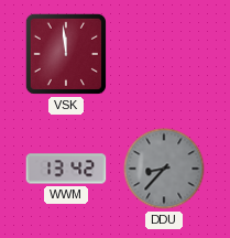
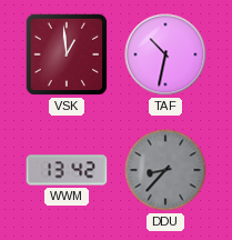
VSK: 11:59 -> 12:59 (67, 54)
TAF: none -> 10:32 (165, 54)
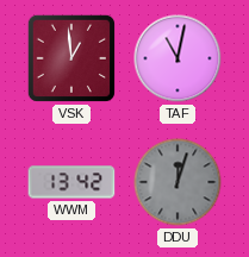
TAF: 10:32 -> 11:02 (178, 58)
DDU: 8:37 -> 12:03 (178, 182)
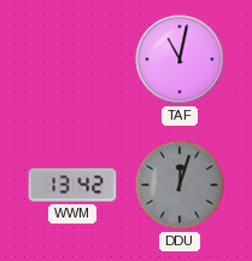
VSK: 12:59 -> none (71, 58)
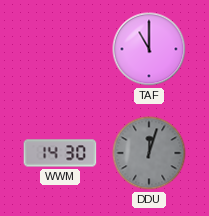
TAF: 11:02 -> 11:00 (149, 49)
WWM: 13:42 -> 14:30 (60, 153)
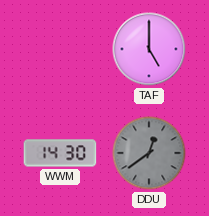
TAF: 11:00 -> 5:00 (149, 49)
DDU: 12:03 -> 12:39 (149, 153)
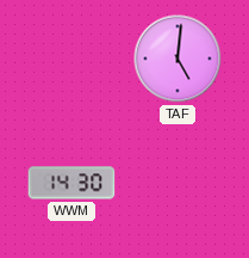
TAF: 5:00 -> 5:01 (178, 59)
DDU: 12:39 -> none (149, 153)
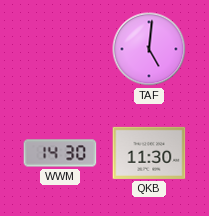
QKB: none -> 11:30 (149, 153)
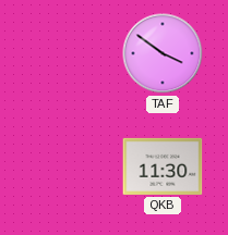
TAF: 5:01 -> 3:51 (163, 53)
WWM: 14:30 -> none (60, 153)
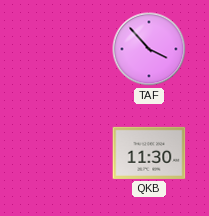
TAF: 3:51 -> 3:53 (149, 49)
